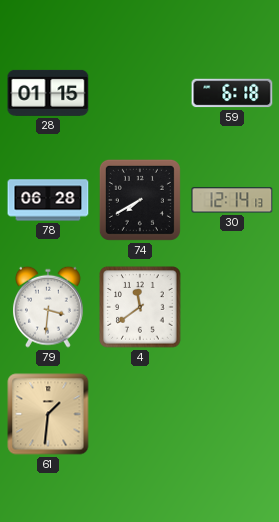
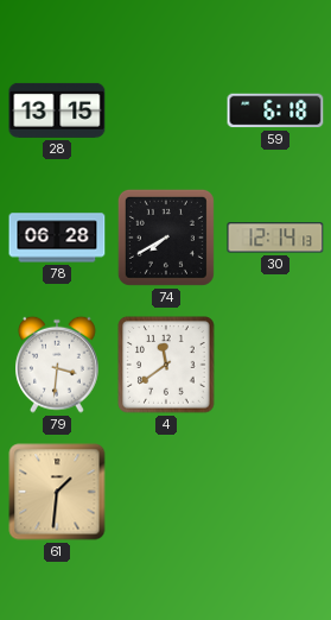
28: 01:15 -> 13:15 (57, 110)
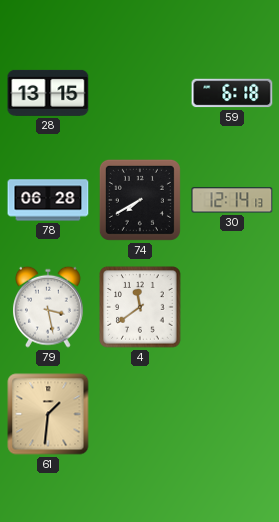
79: 3:31 -> 3:28 (49, 307)
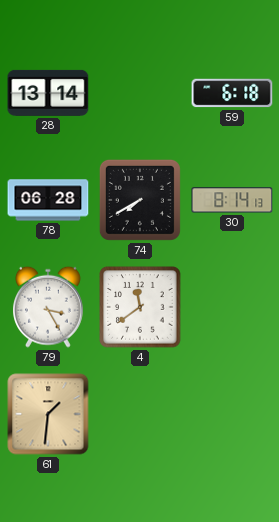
28: 13:15 -> 13:14 (48, 93)
30: 12:14 -> 8:14 (232, 200)
79: 3:28 -> 3:25 (49, 307)
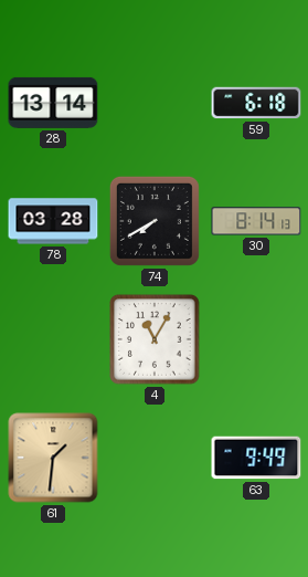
78: 06:28 -> 03:28 (53, 221)
79: 3:25 -> none (49, 307)
4: 11:39 -> 11:05 (155, 339)
63: none -> 9:49 (256, 458)
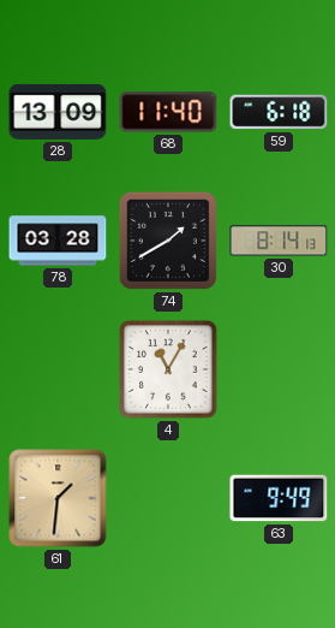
28: 13:14 -> 13:09 (58, 112)
68: none -> 11:40 (168, 112)
74: 7:40 -> 1:40 (168, 241)
